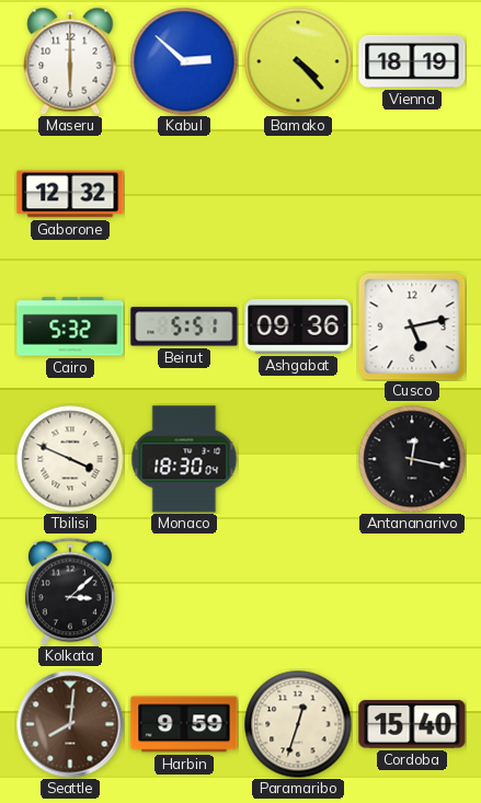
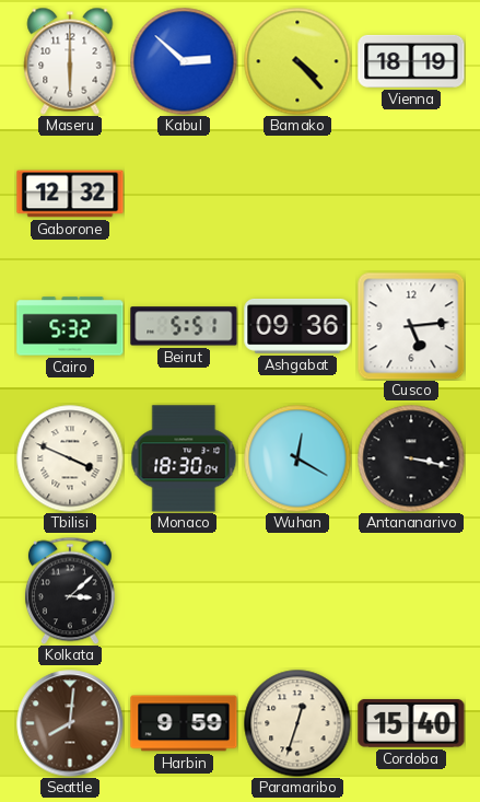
Cusco: 5:13 -> 5:14 (411, 326)
Wuhan: none -> 12:20 (297, 458)
Antananarivo: 12:17 -> 3:17 (411, 458)
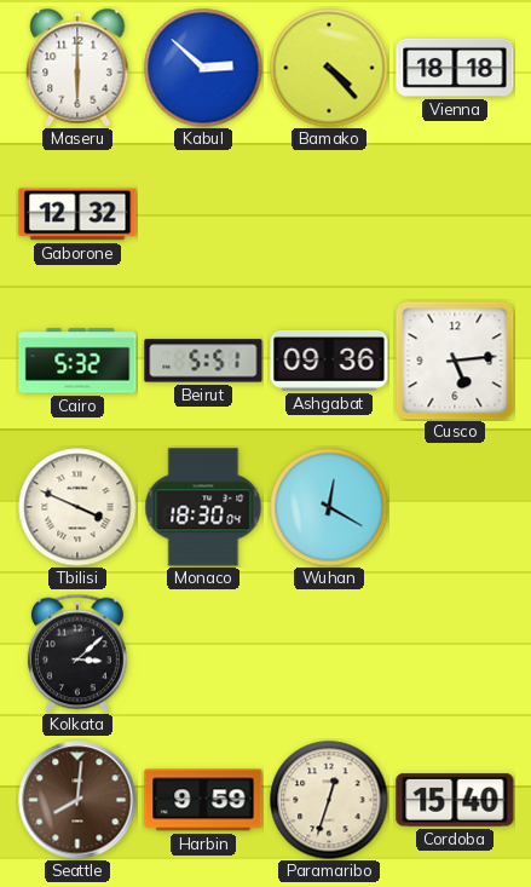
Vienna: 18:19 -> 18:18 (455, 68)
Antananarivo: 3:17 -> none (411, 458)
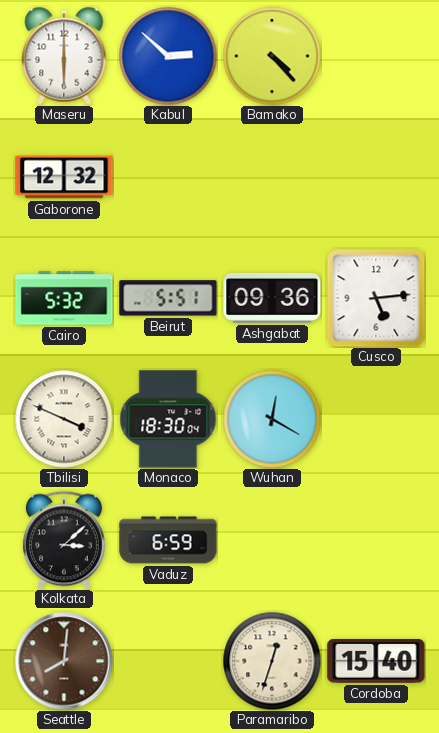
Vienna: 18:18 -> none (455, 68)
Vaduz: none -> 6:59 (168, 540)
Harbin: 9:59 -> none (203, 800)
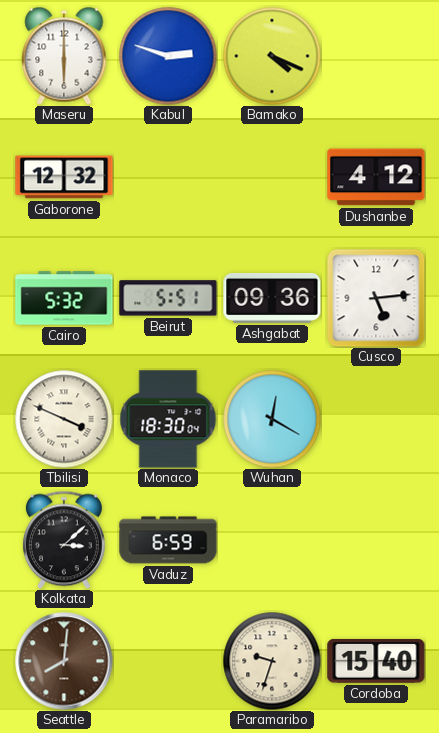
Kabul: 2:52 -> 2:48 (168, 56)
Bamako: 4:23 -> 4:19 (272, 56)
Dushanbe: none -> 4:12 (376, 177)
Paramaribo: 12:33 -> 9:33 (272, 661)
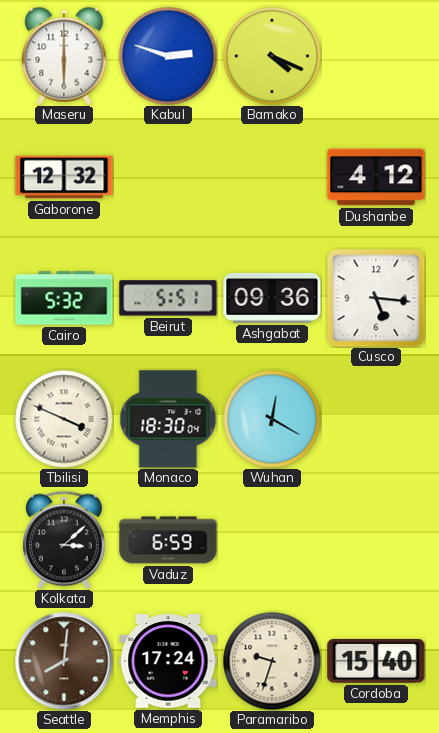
Cusco: 5:14 -> 5:16 (376, 298)
Memphis: none -> 17:24 (168, 661)
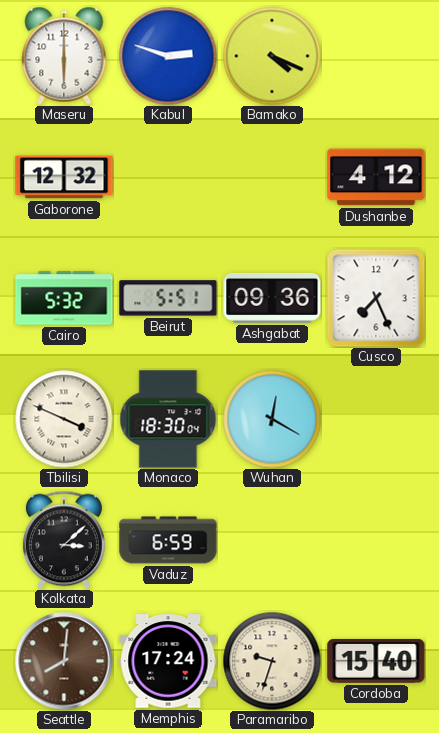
Cusco: 5:16 -> 7:26 (376, 298)
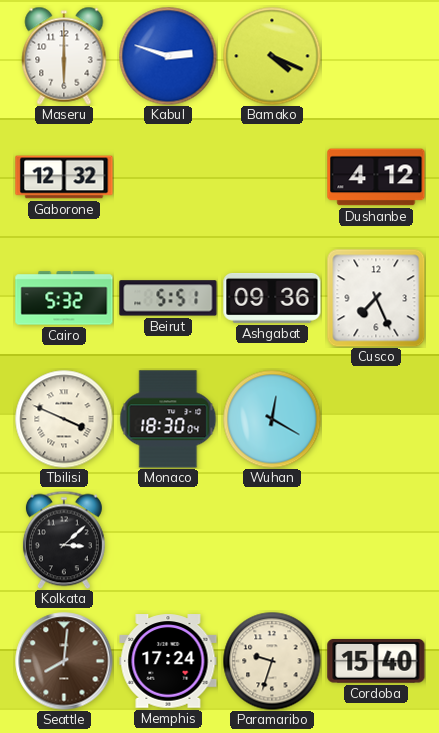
Vaduz: 6:59 -> none (168, 540)
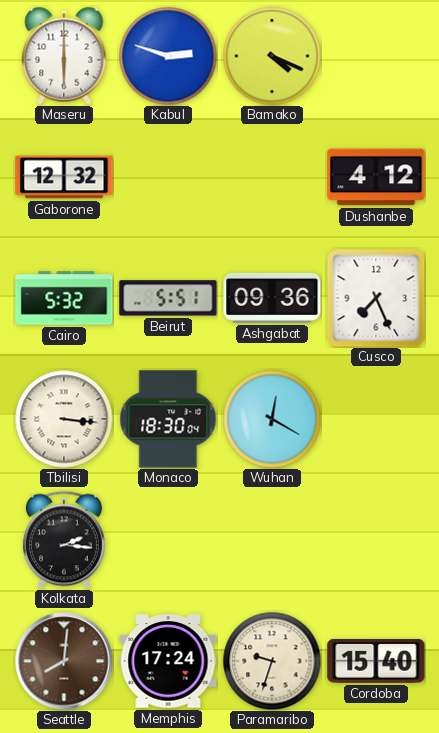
Tbilisi: 3:49 -> 3:16 (64, 419)
Kolkata: 3:08 -> 2:16 (64, 540)
